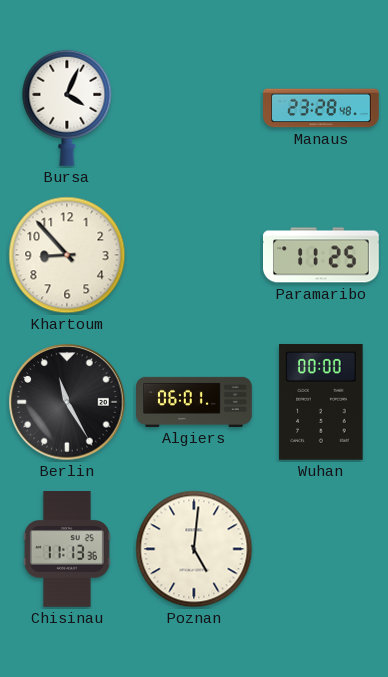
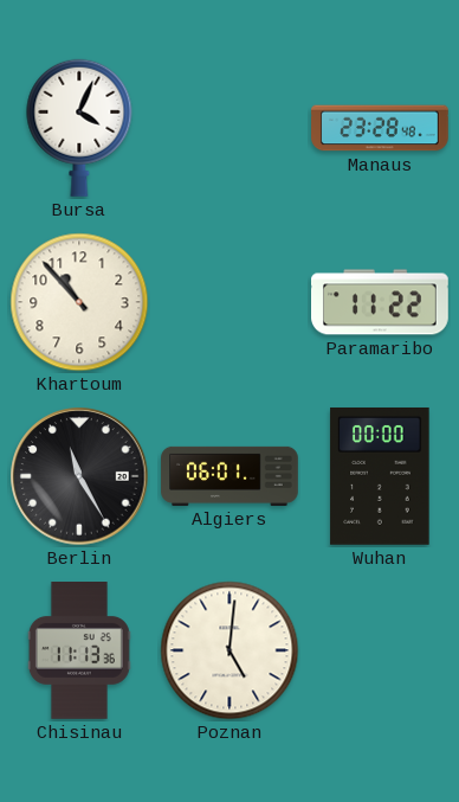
Khartoum: 8:53 -> 10:53 (79, 302)
Paramaribo: 11:25 -> 11:22 (381, 302)
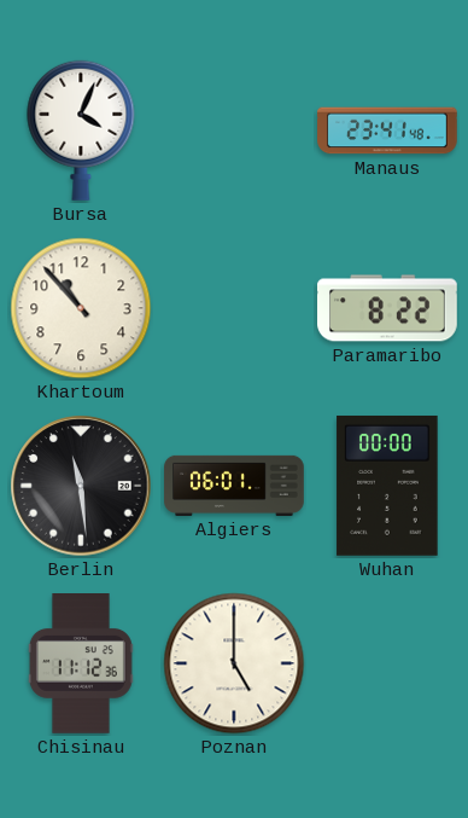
Manaus: 23:28 -> 23:41 (387, 130)
Paramaribo: 11:22 -> 8:22 (388, 308)
Berlin: 11:25 -> 11:29 (81, 486)
Chisinau: 11:13 -> 11:12 (81, 663)
Poznan: 5:01 -> 5:00 (234, 663)
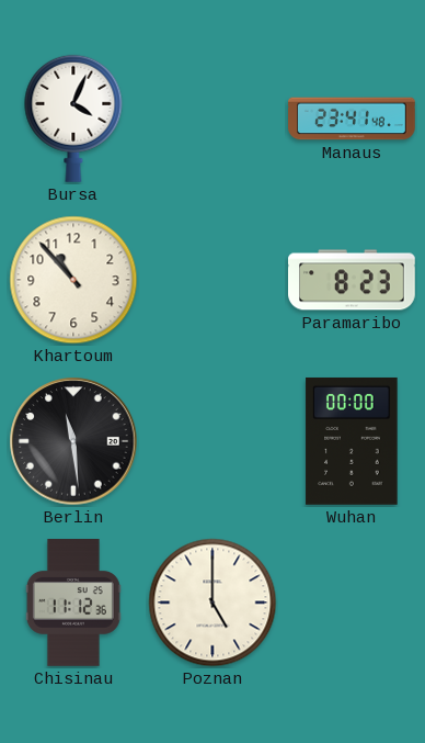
Paramaribo: 8:22 -> 8:23 (353, 280)
Algiers: 06:01 -> none (234, 486)
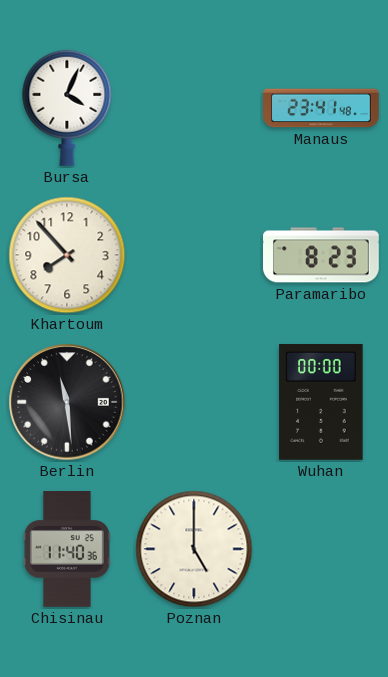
Khartoum: 10:53 -> 7:53 (67, 255)
Chisinau: 11:12 -> 11:40 (67, 549)
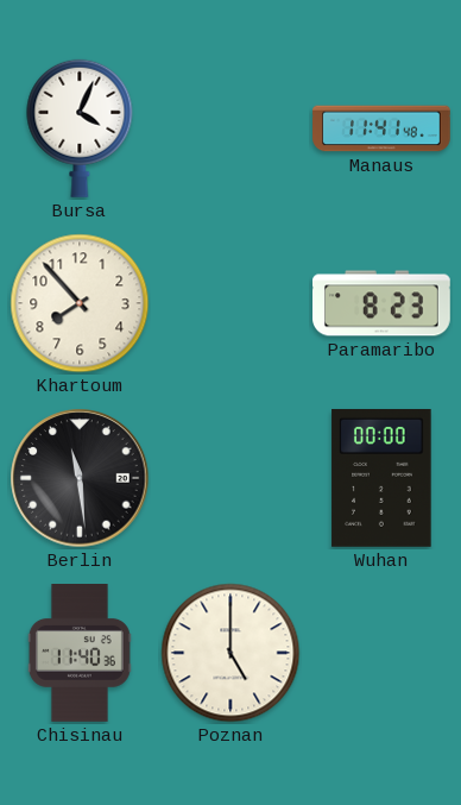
Manaus: 23:41 -> 11:41 (381, 128)
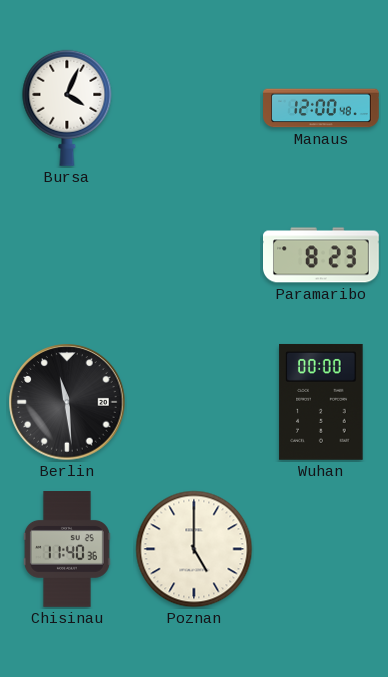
Manaus: 11:41 -> 12:00 (321, 108)
Khartoum: 7:53 -> none (80, 303)
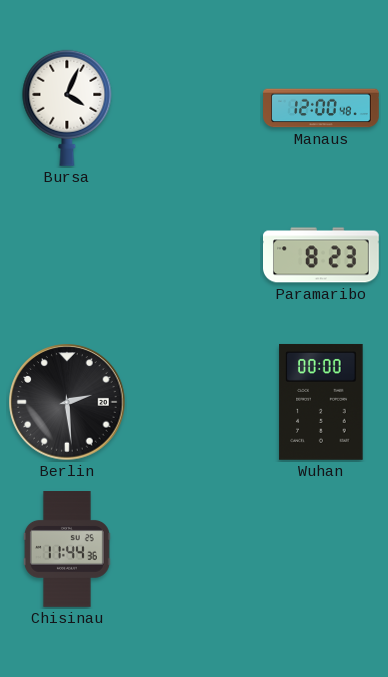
Berlin: 11:29 -> 2:29 (67, 402)
Chisinau: 11:40 -> 11:44 (67, 549)
Poznan: 5:00 -> none (194, 549)
